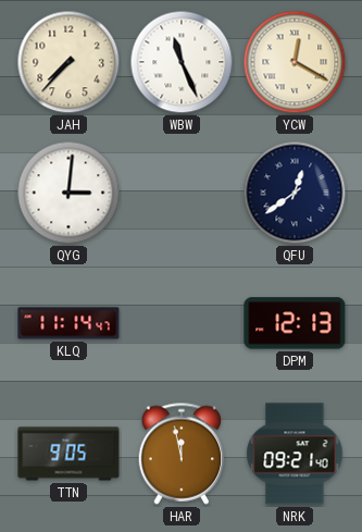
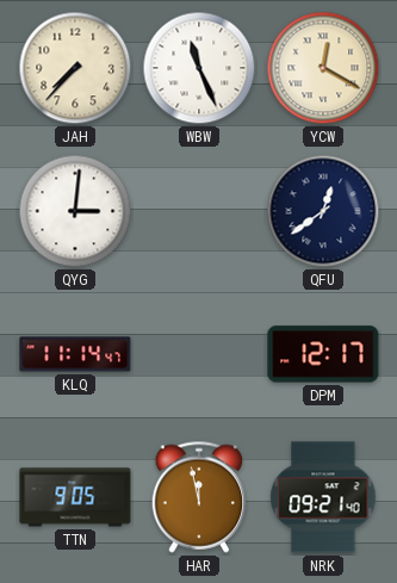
DPM: 12:13 -> 12:17 (323, 354)
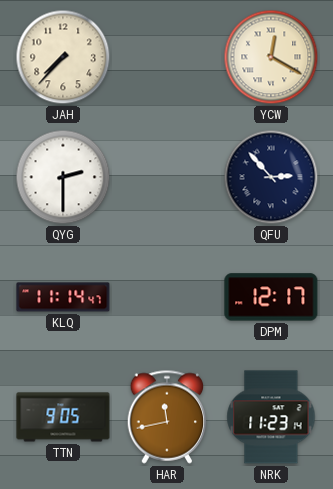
WBW: 11:26 -> none (199, 68)
QYG: 3:01 -> 2:30 (63, 177)
QFU: 12:39 -> 2:53 (271, 177)
HAR: 11:58 -> 11:43 (167, 417)
NRK: 09:21 -> 11:23 (271, 417)
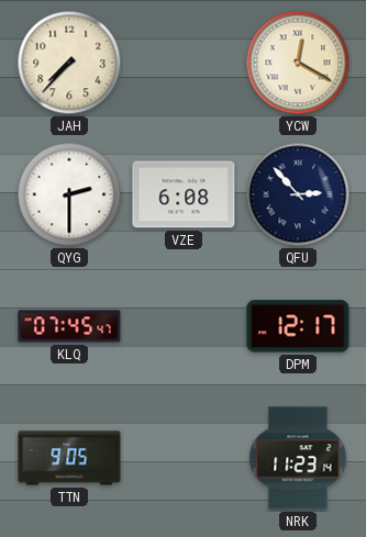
VZE: none -> 6:08 (184, 194)
KLQ: 11:14 -> 07:45 (69, 326)
HAR: 11:43 -> none (167, 417)
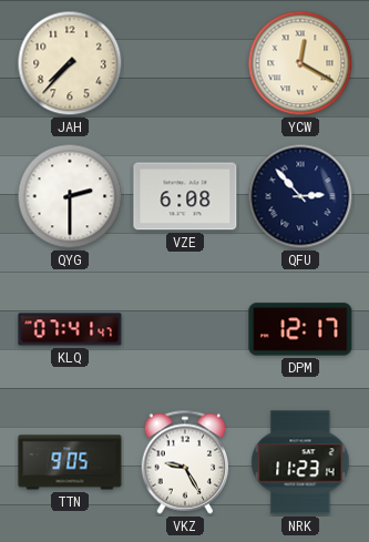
KLQ: 07:45 -> 07:41 (70, 329)
VKZ: none -> 9:25 (185, 462)
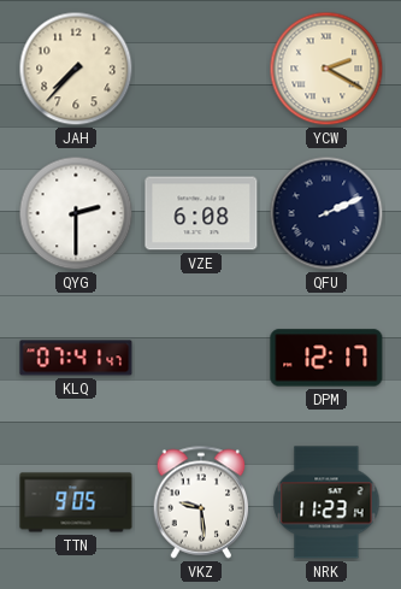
YCW: 12:20 -> 2:20 (326, 69)
QFU: 2:53 -> 2:11 (326, 213)
VKZ: 9:25 -> 9:29 (201, 502)
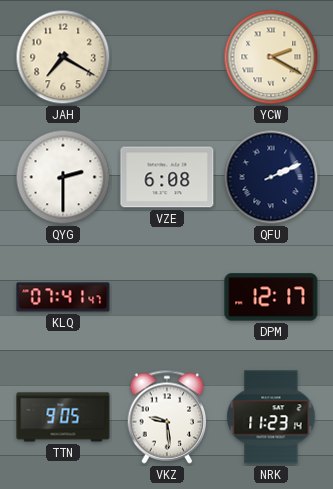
JAH: 7:37 -> 7:20 (63, 57)
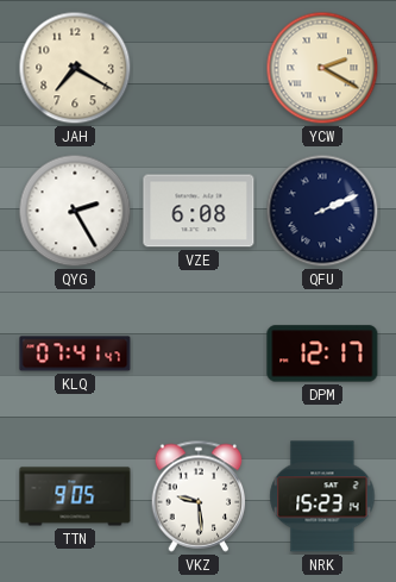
QYG: 2:30 -> 2:25 (75, 211)
NRK: 11:23 -> 15:23 (322, 496)
